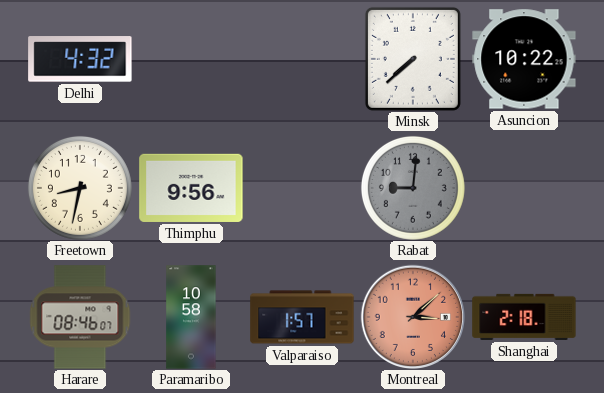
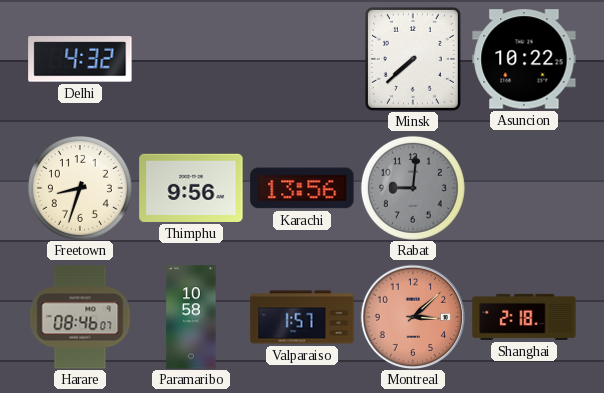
Freetown: 8:32 -> 8:33 (80, 188)
Karachi: none -> 13:56 (302, 188)
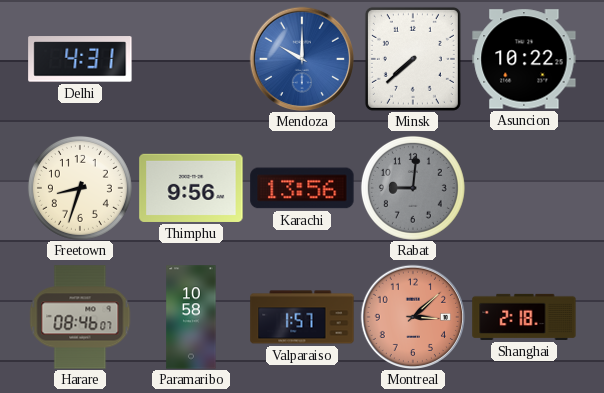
Delhi: 4:32 -> 4:31 (80, 59)
Mendoza: none -> 10:00 (301, 58)
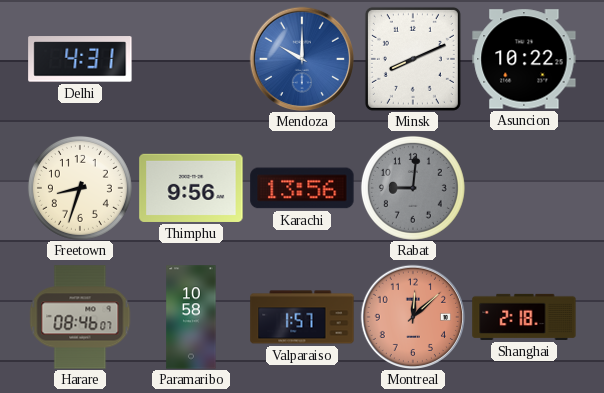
Minsk: 7:38 -> 8:11 (413, 59)
Montreal: 3:08 -> 12:08 (412, 316)
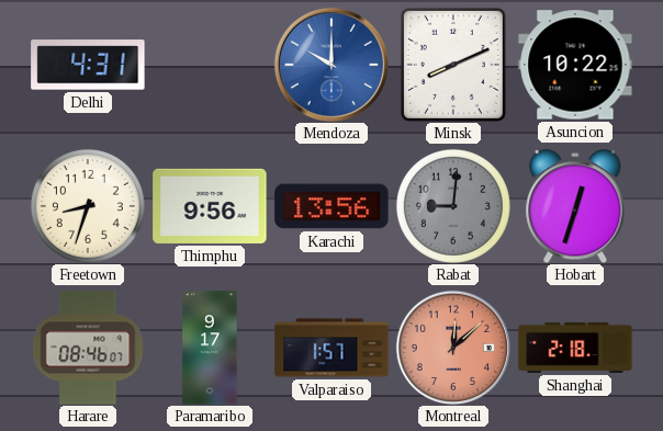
Hobart: none -> 12:33 (575, 206)
Paramaribo: 10:58 -> 9:17 (210, 348)
